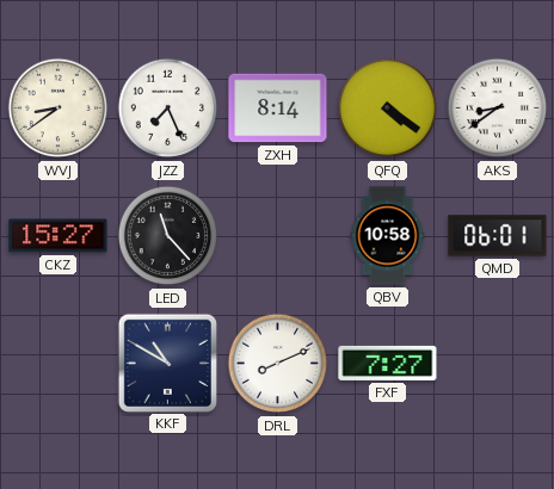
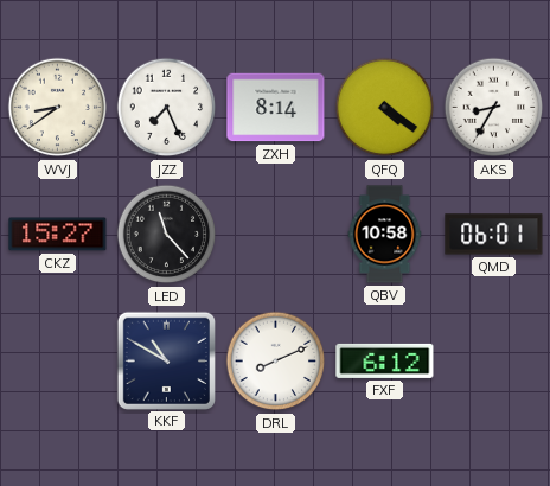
AKS: 8:39 -> 8:35 (494, 108)
FXF: 7:27 -> 6:12 (385, 360)
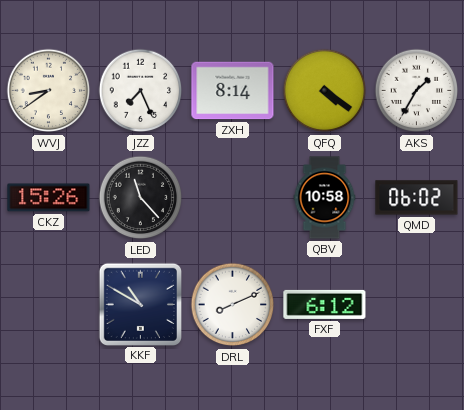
AKS: 8:35 -> 1:35 (417, 91)
CKZ: 15:27 -> 15:26 (49, 198)
QMD: 06:01 -> 06:02 (417, 198)
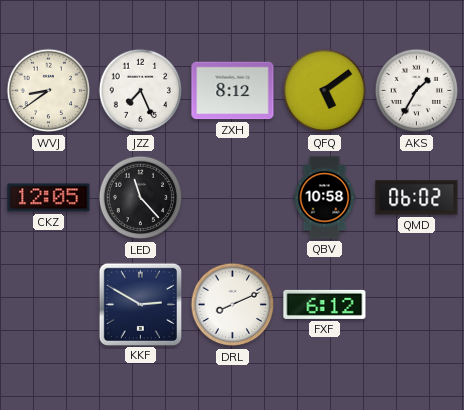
ZXH: 8:14 -> 8:12 (233, 91)
QFQ: 4:21 -> 5:09 (325, 91)
CKZ: 15:26 -> 12:05 (49, 198)
KKF: 10:50 -> 2:50 (140, 304)
